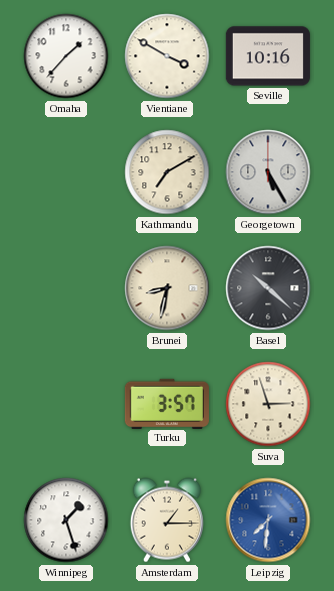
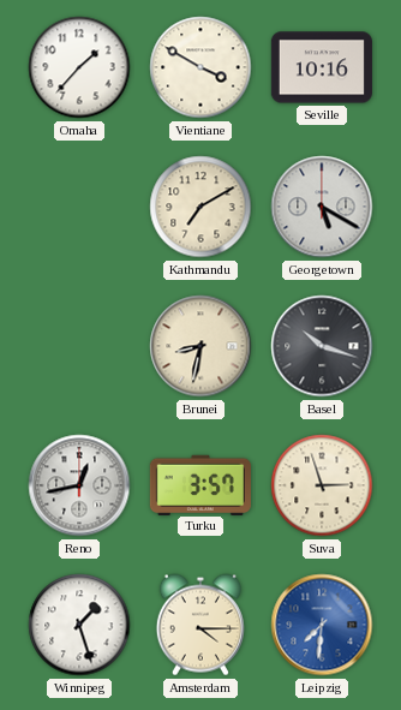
Georgetown: 5:25 -> 5:20 (322, 207)
Basel: 10:22 -> 10:18 (322, 346)
Reno: none -> 12:43 (79, 485)
Amsterdam: 1:15 -> 4:15 (200, 625)
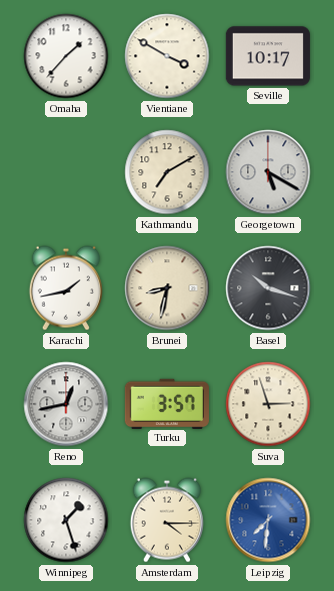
Seville: 10:16 -> 10:17 (268, 56)
Karachi: none -> 1:43 (66, 288)
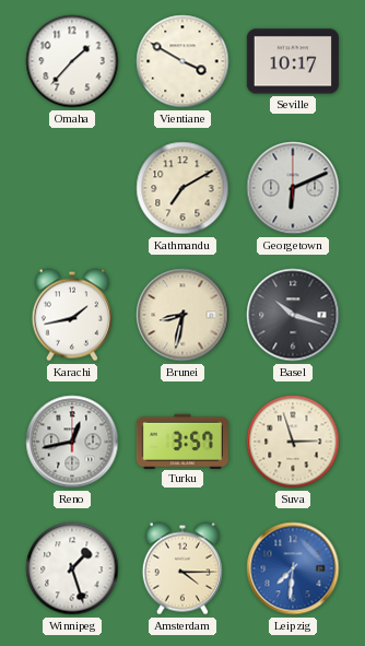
Georgetown: 5:20 -> 6:11 (293, 188)
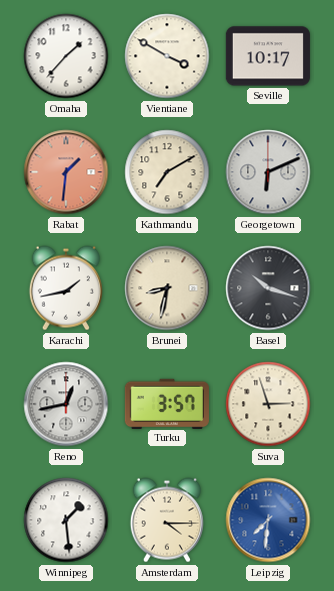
Rabat: none -> 1:31 (66, 172)
Winnipeg: 1:27 -> 1:29 (66, 520)
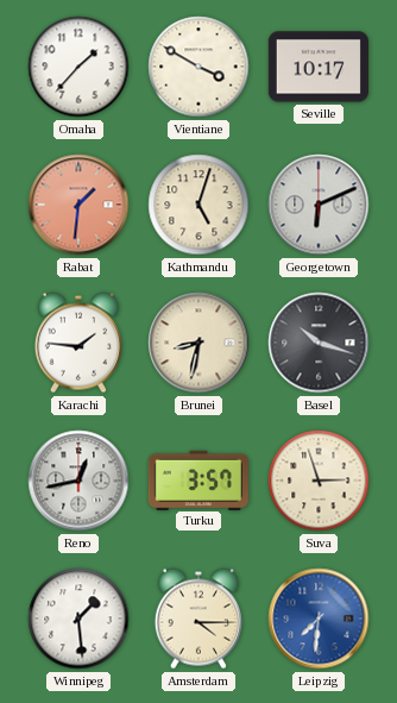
Kathmandu: 7:10 -> 5:03 (198, 205)
Karachi: 1:43 -> 1:46 (78, 343)
